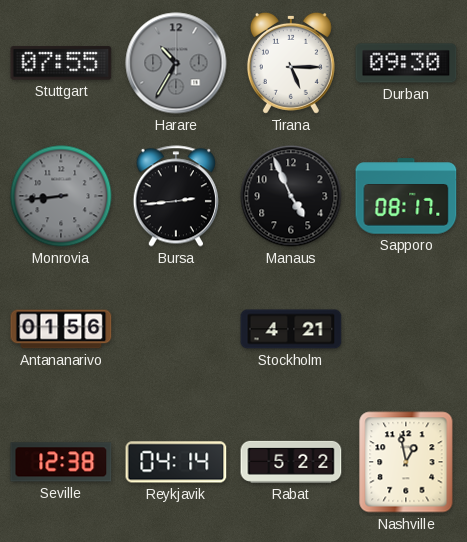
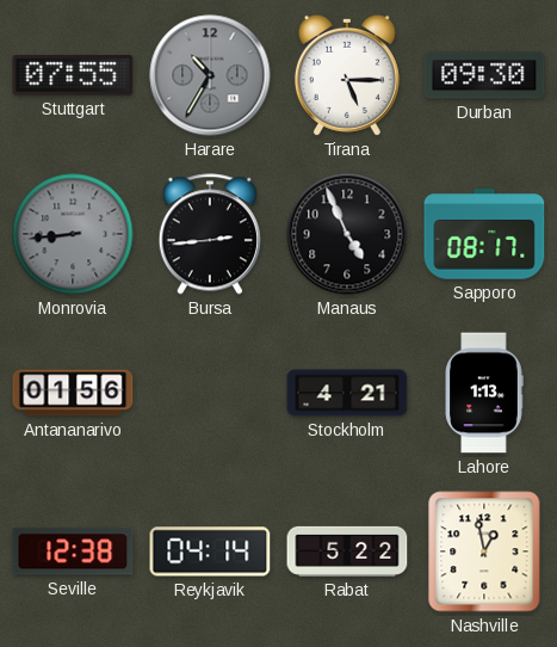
Lahore: none -> 1:13 (484, 393)
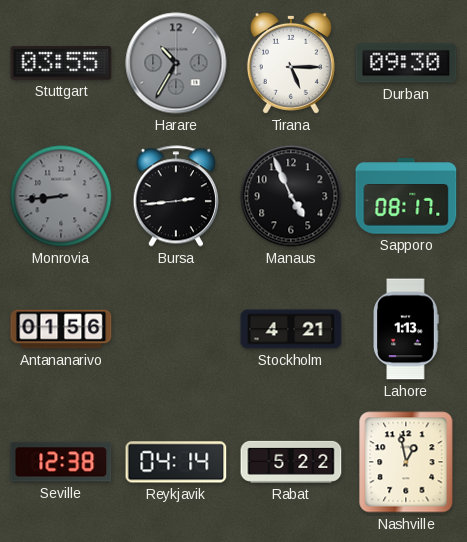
Stuttgart: 07:55 -> 03:55 (61, 63)
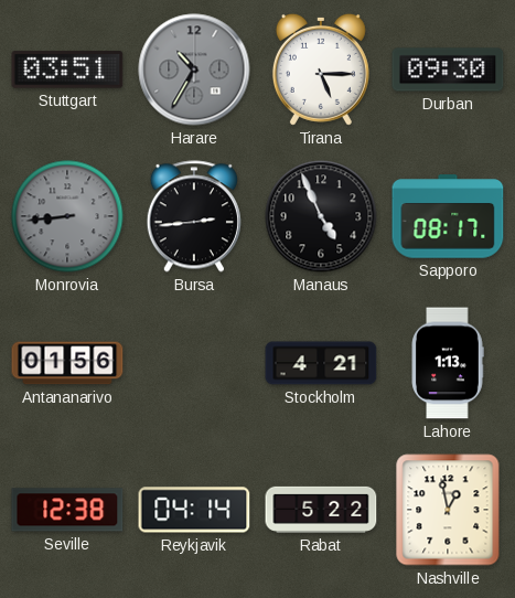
Stuttgart: 03:55 -> 03:51 (67, 70)
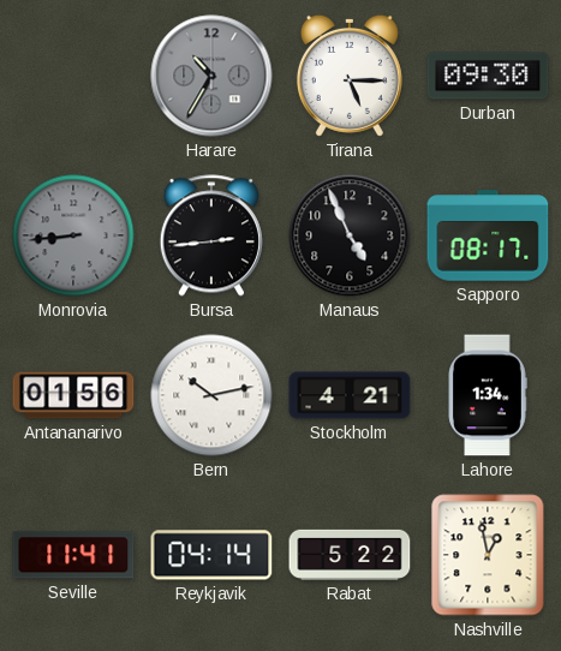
Stuttgart: 03:51 -> none (67, 70)
Bern: none -> 10:13 (211, 395)
Lahore: 1:13 -> 1:34 (488, 395)
Seville: 12:38 -> 11:41 (73, 555)
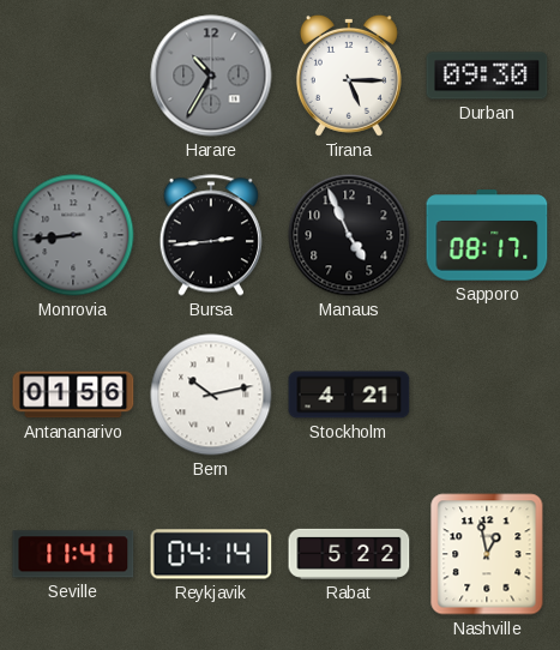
Lahore: 1:34 -> none (488, 395)
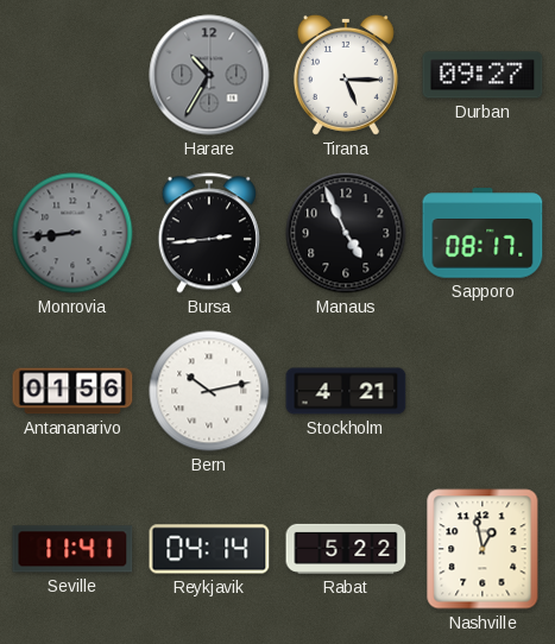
Durban: 09:30 -> 09:27 (483, 75)
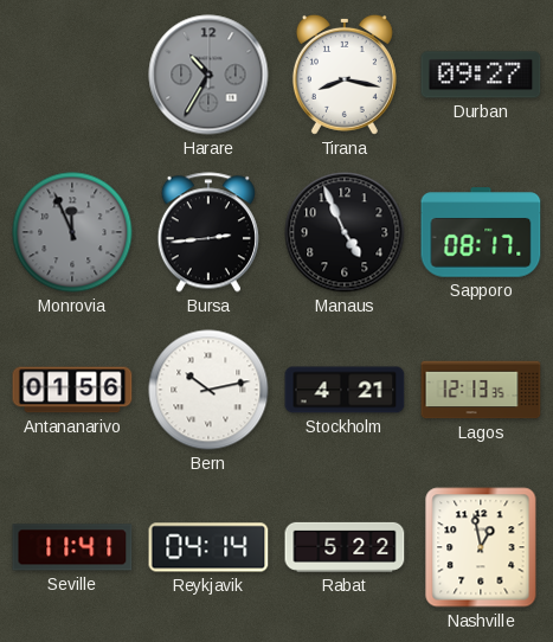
Tirana: 5:15 -> 8:17 (345, 75)
Monrovia: 8:44 -> 11:56 (72, 232)
Lagos: none -> 12:13 (481, 390)
